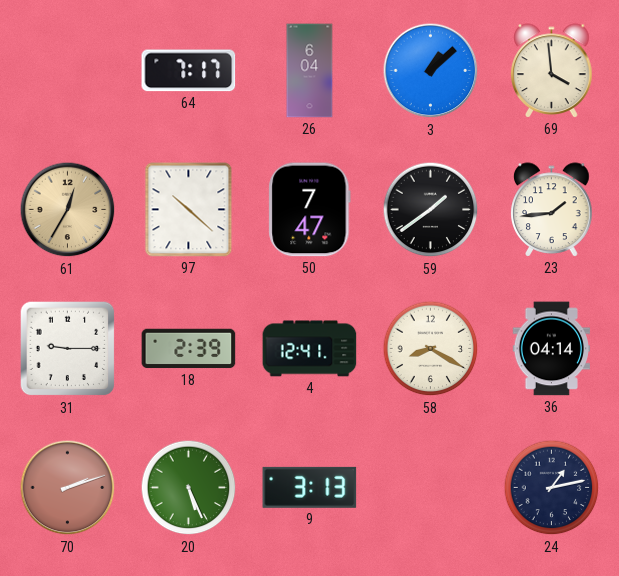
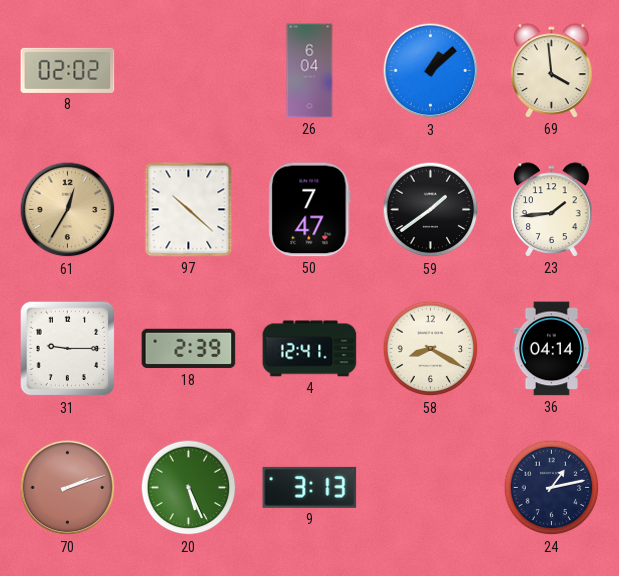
8: none -> 02:02 (68, 70)
64: 7:17 -> none (189, 71)
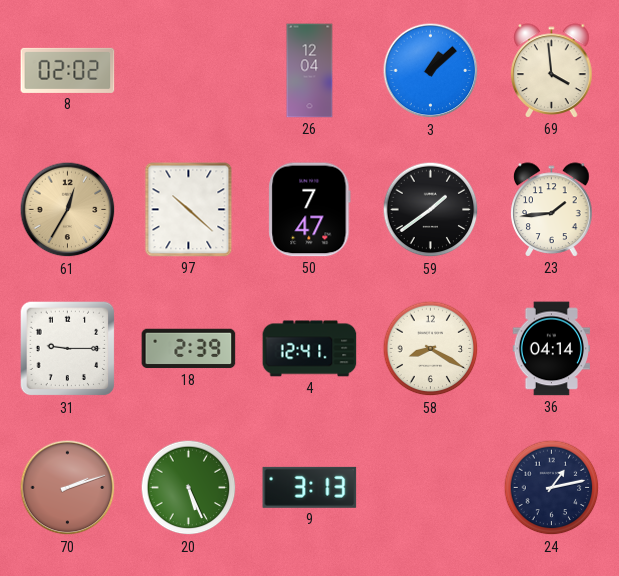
26: 6:04 -> 12:04 (310, 71)
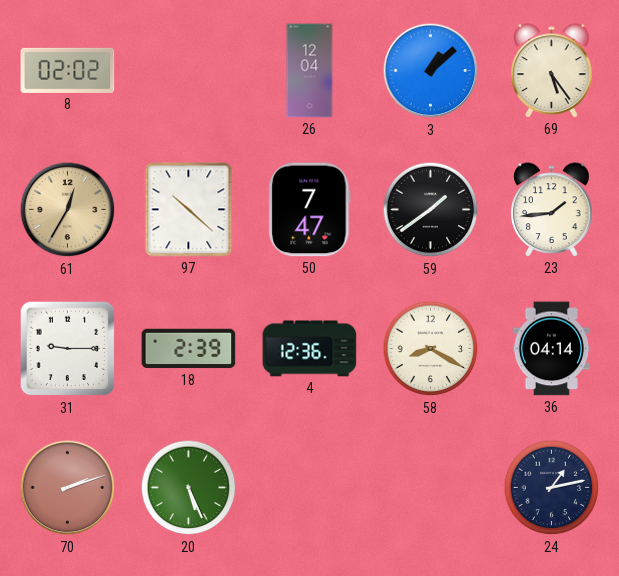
69: 3:59 -> 5:24 (552, 71)
4: 12:41 -> 12:36 (310, 349)
9: 3:13 -> none (310, 487)
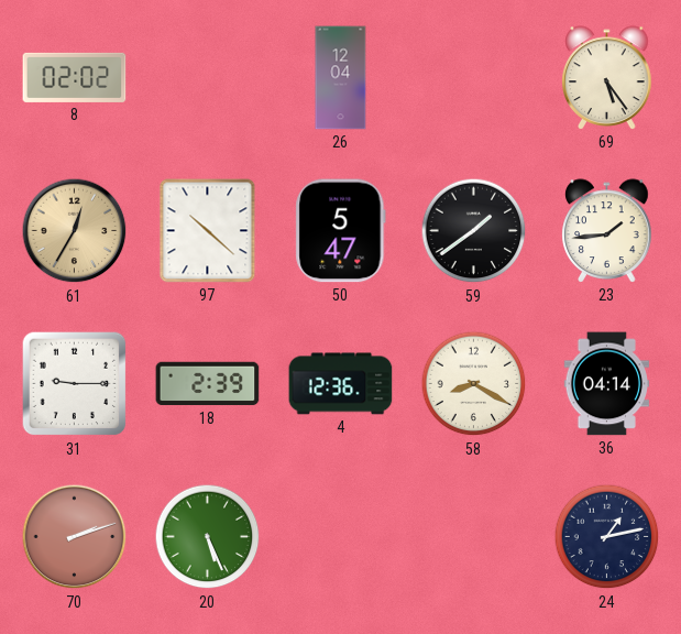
3: 1:08 -> none (431, 71)
50: 7:47 -> 5:47 (341, 231)
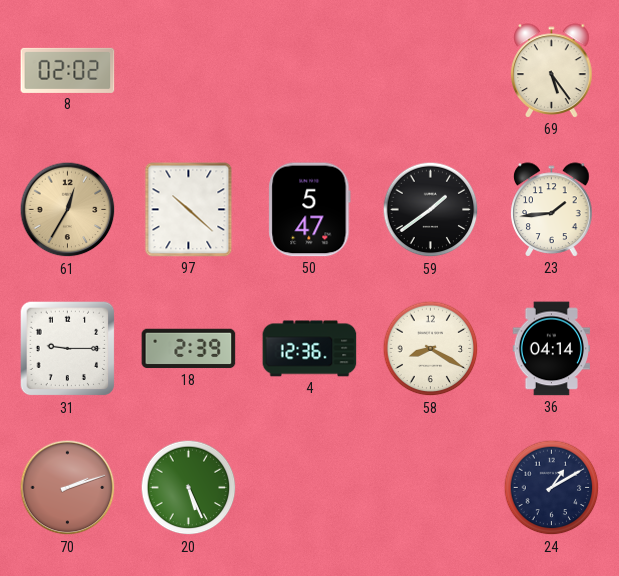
26: 12:04 -> none (341, 78)
24: 1:13 -> 1:10 (552, 488)
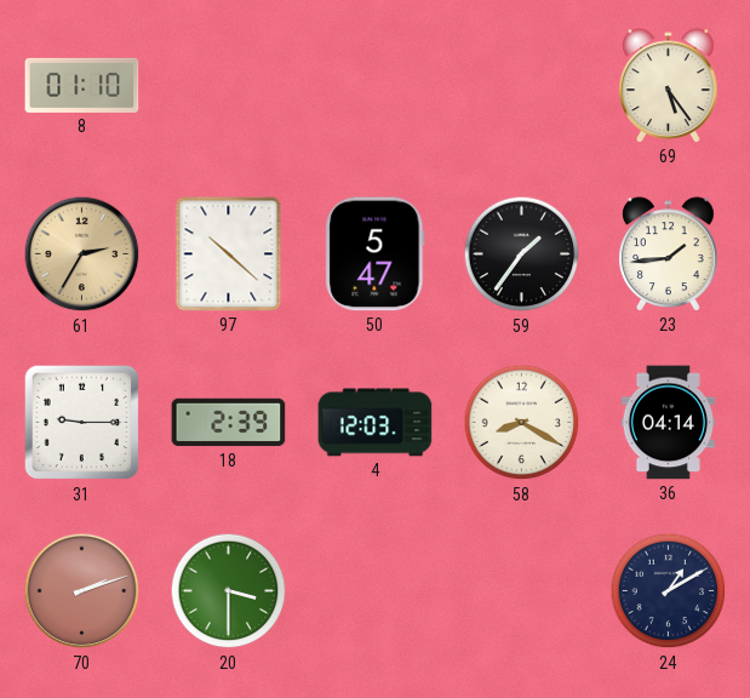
8: 02:02 -> 01:10 (82, 85)
61: 12:35 -> 2:35 (82, 254)
59: 1:39 -> 1:36 (522, 254)
4: 12:36 -> 12:03 (376, 423)
20: 5:26 -> 3:30 (229, 591)
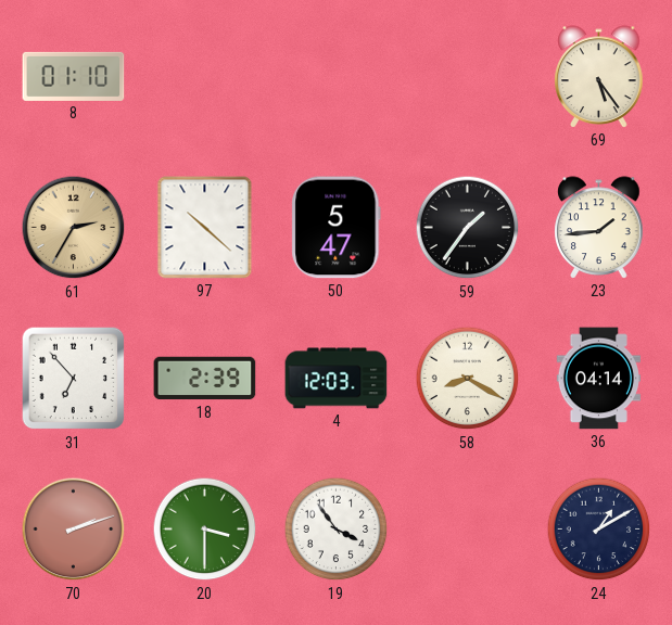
31: 9:15 -> 6:53 (74, 379)
19: none -> 3:54 (337, 530)
